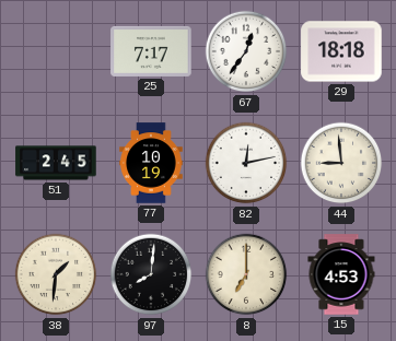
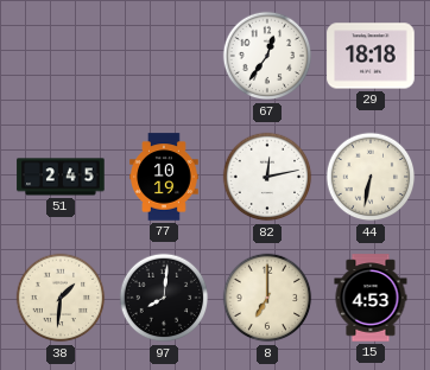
25: 7:17 -> none (151, 51)
44: 8:59 -> 6:32 (371, 177)
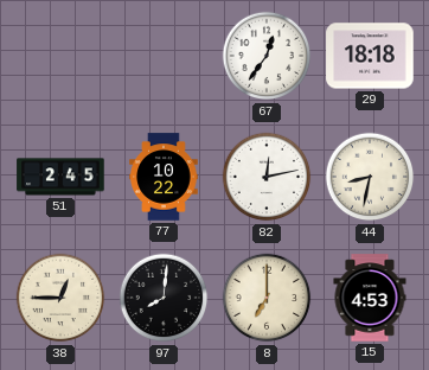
77: 10:19 -> 10:22 (164, 177)
44: 6:32 -> 8:32 (370, 177)
38: 1:31 -> 12:45 (60, 298)
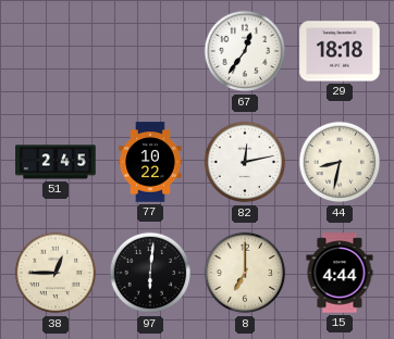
97: 8:01 -> 6:01 (150, 273)
15: 4:53 -> 4:44 (340, 273)
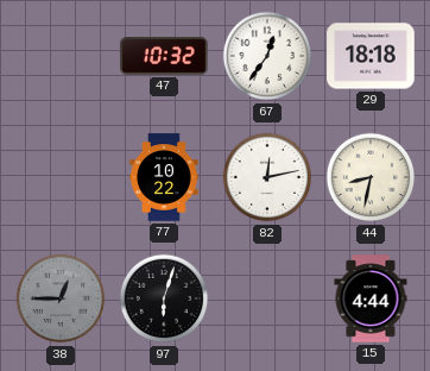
47: none -> 10:32 (164, 57)
51: 2:45 -> none (56, 162)
38 dial: cream -> grey (61, 298)
97: 6:01 -> 6:03 (164, 298)
8: 7:00 -> none (245, 273)
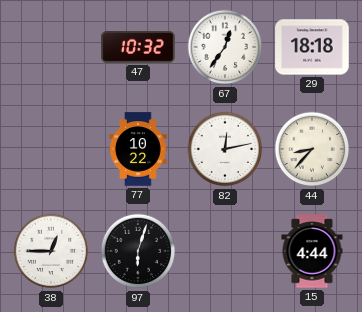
44: 8:32 -> 8:37 (312, 149)
38 dial: grey -> white (51, 251)
